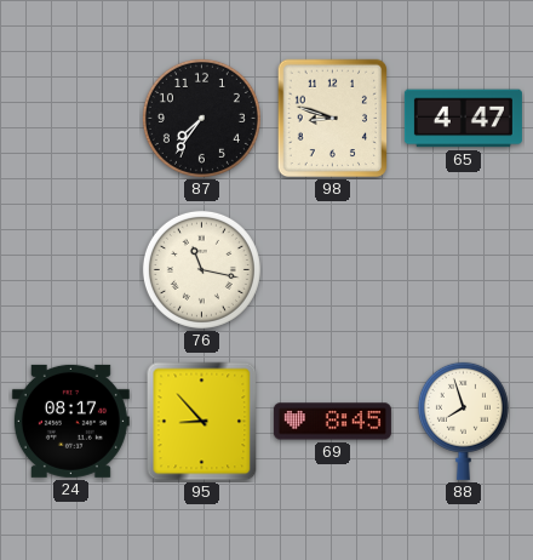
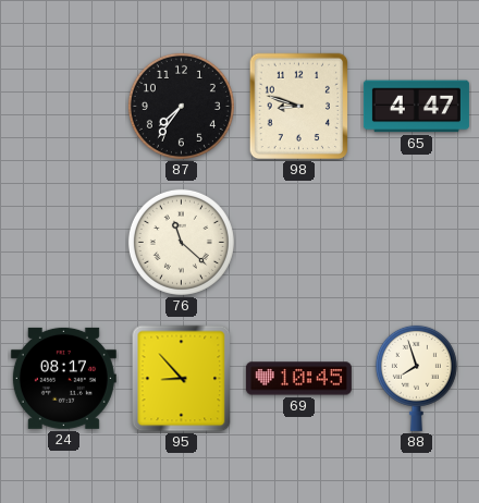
76: 11:17 -> 11:22 (181, 242)
69: 8:45 -> 10:45 (298, 379)
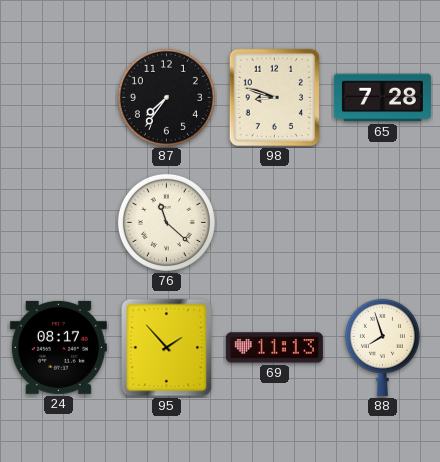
65: 4:47 -> 7:28 (382, 98)
95: 8:53 -> 1:53 (167, 348)
69: 10:45 -> 11:13 (274, 348)
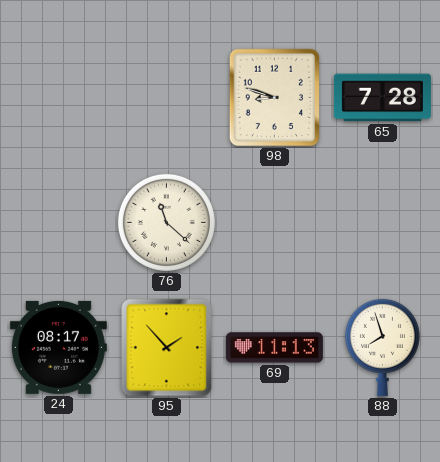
87: 7:36 -> none (166, 97)
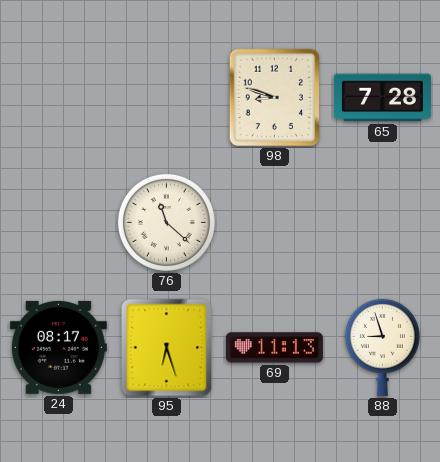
95: 1:53 -> 6:27 (167, 348)
88: 7:57 -> 8:57 (382, 347)
